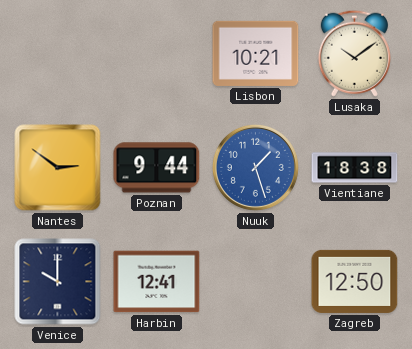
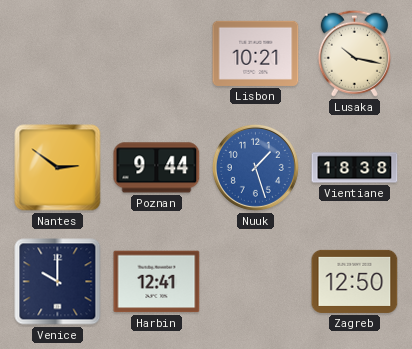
Lusaka: 10:09 -> 10:17 (354, 53)
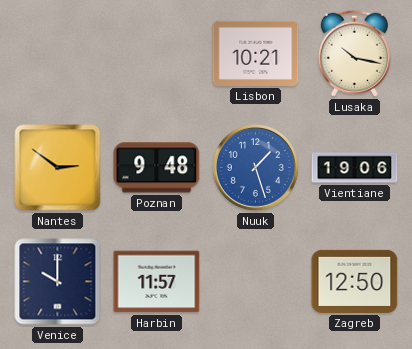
Poznan: 9:44 -> 9:48 (157, 168)
Vientiane: 18:38 -> 19:06 (355, 168)
Harbin: 12:41 -> 11:57 (157, 282)
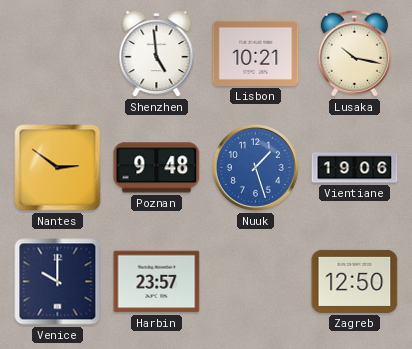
Shenzhen: none -> 4:59 (157, 54)
Harbin: 11:57 -> 23:57 (157, 282)
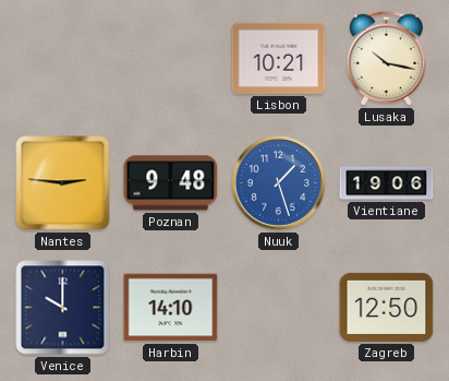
Shenzhen: 4:59 -> none (157, 54)
Nantes: 2:51 -> 2:46 (63, 183)
Harbin: 23:57 -> 14:10 (171, 308)
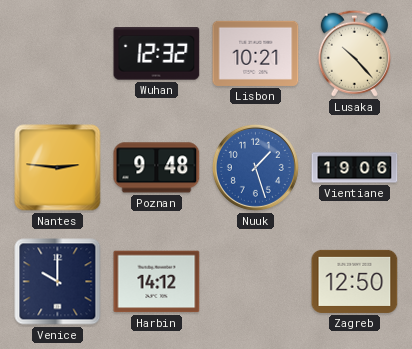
Wuhan: none -> 12:32 (157, 54)
Lusaka: 10:17 -> 10:23 (354, 53)
Harbin: 14:10 -> 14:12 (157, 282)
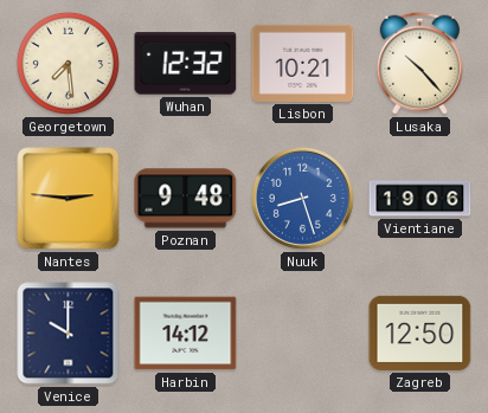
Georgetown: none -> 7:29 (68, 63)
Nuuk: 1:27 -> 8:27 (302, 198)
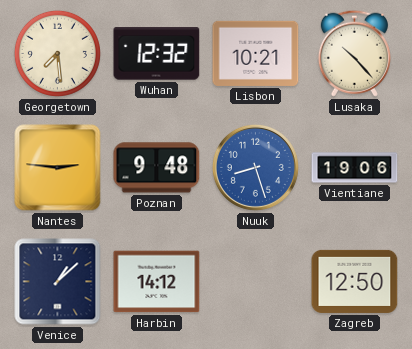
Venice: 10:00 -> 1:08 (58, 282)
